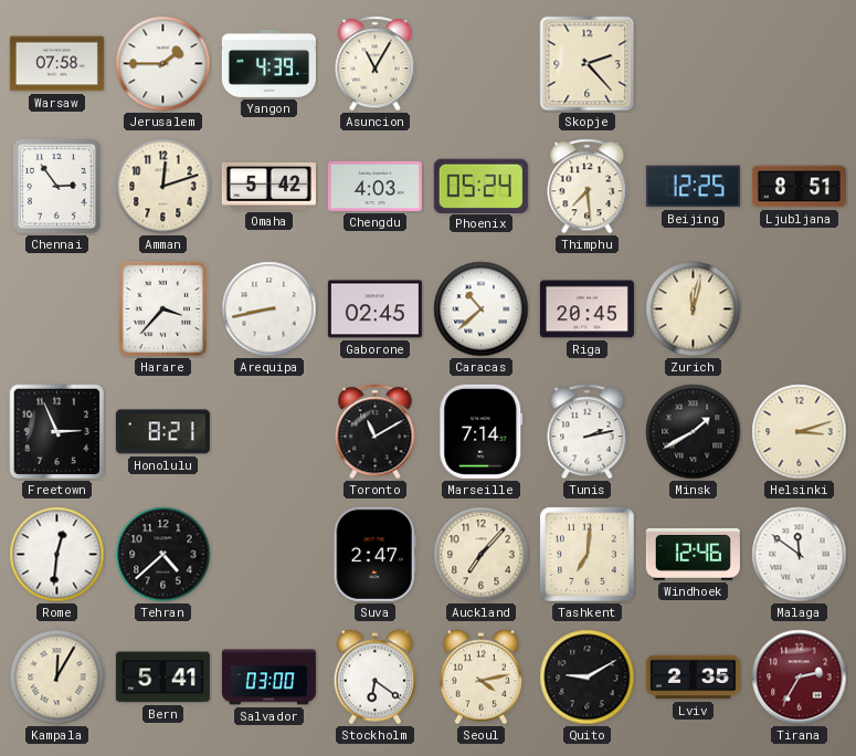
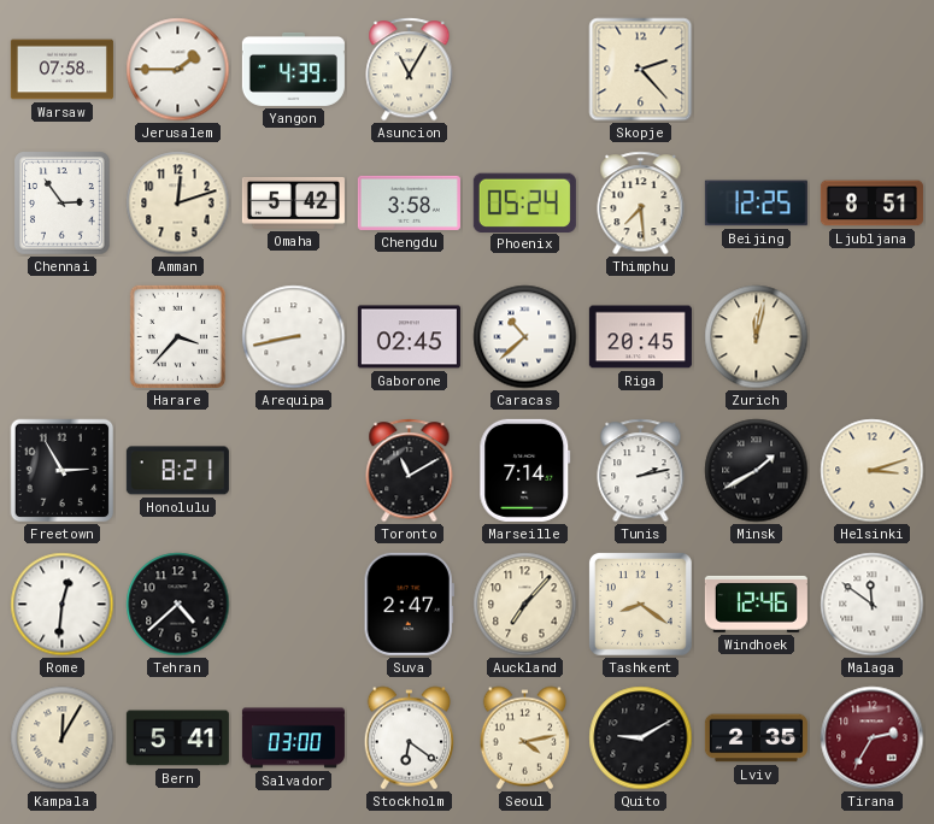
Chengdu: 4:03 -> 3:58 (409, 202)
Freetown: 2:56 -> 2:55 (63, 471)
Tashkent: 7:01 -> 8:21 (640, 604)
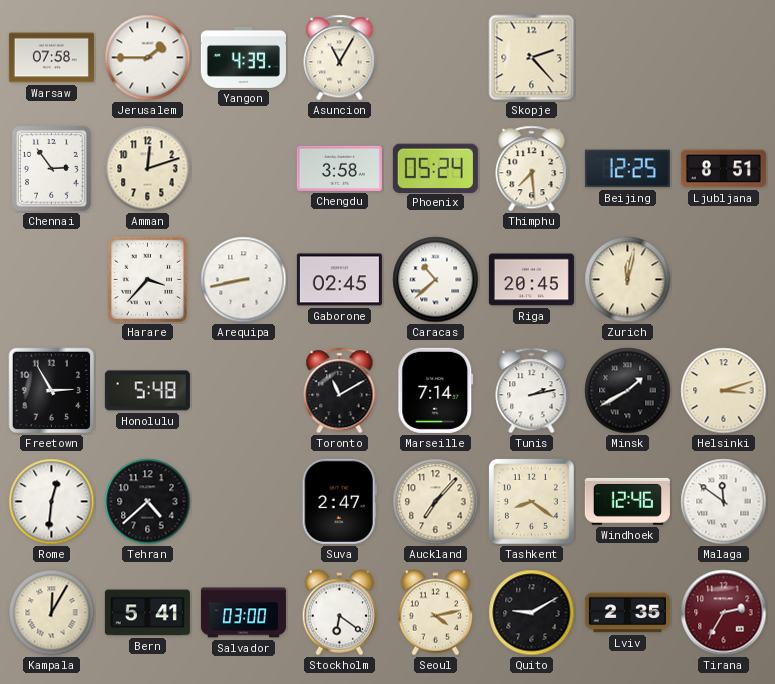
Omaha: 5:42 -> none (293, 202)
Honolulu: 8:21 -> 5:48 (147, 391)
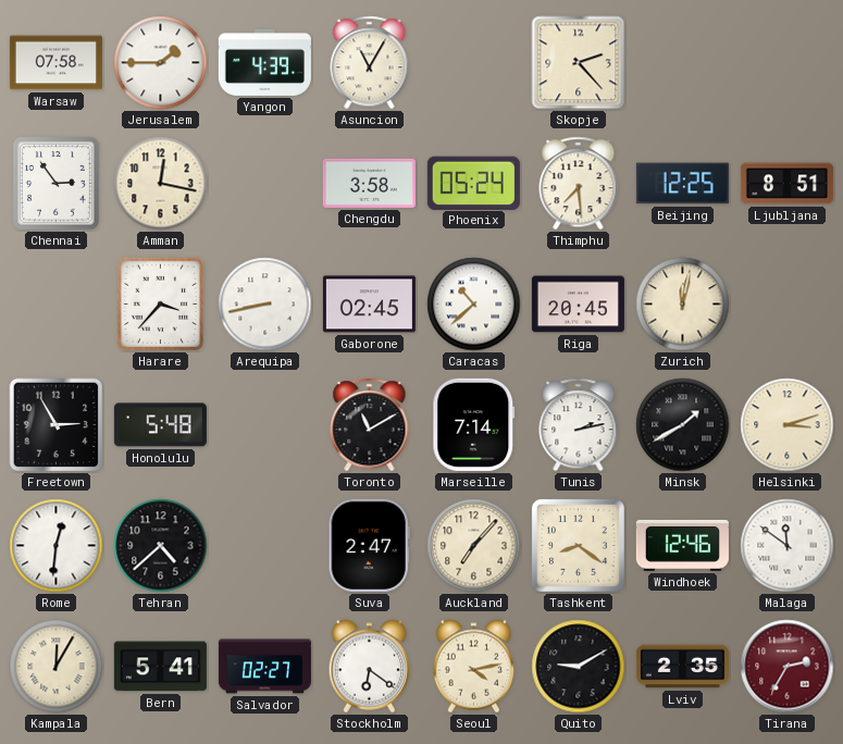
Amman: 12:12 -> 12:17 (161, 184)
Salvador: 03:00 -> 02:27 (264, 667)
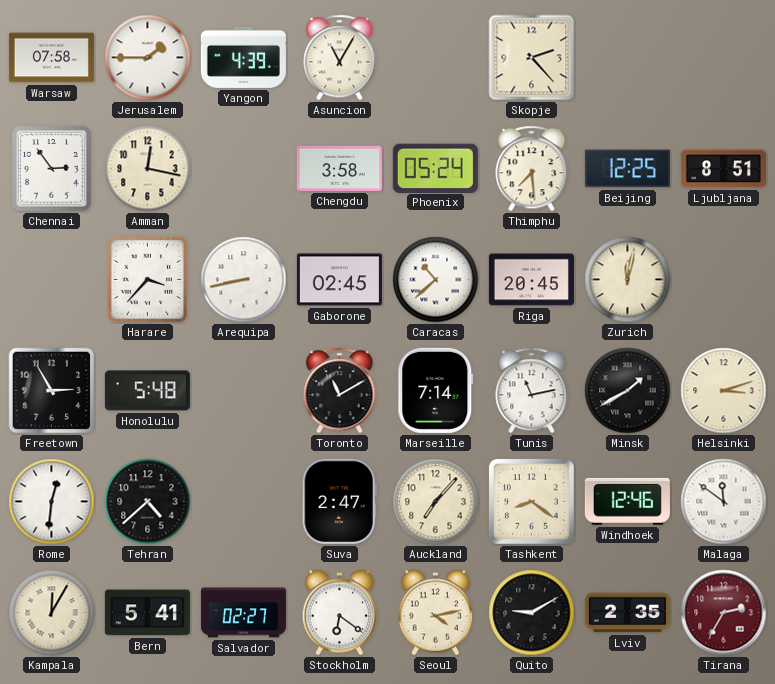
Tunis: 2:13 -> 11:13 (532, 391)
